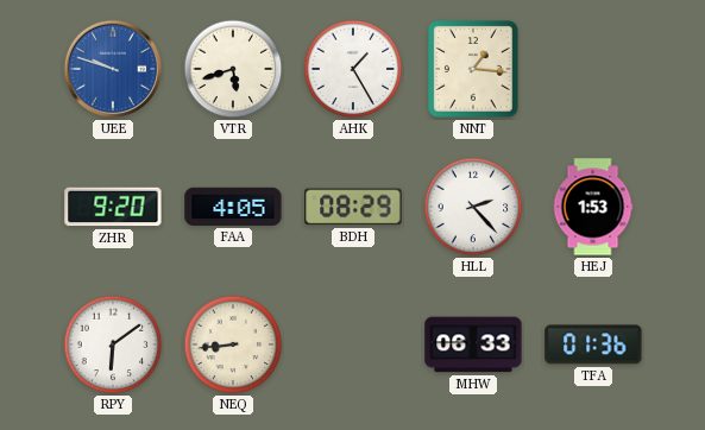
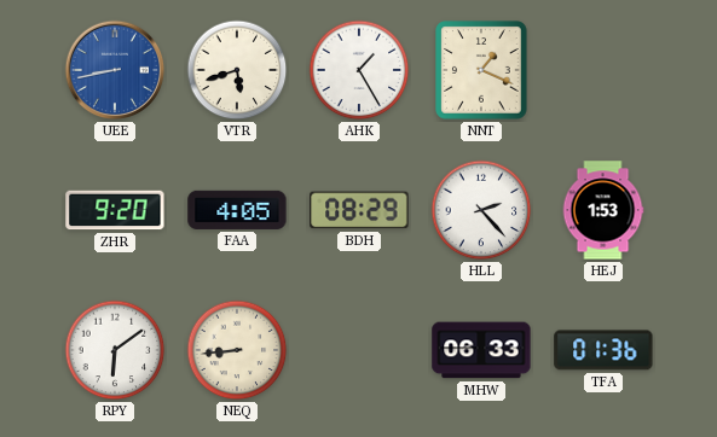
UEE: 9:48 -> 8:43 (115, 70)
NNT: 1:16 -> 1:19 (481, 70)
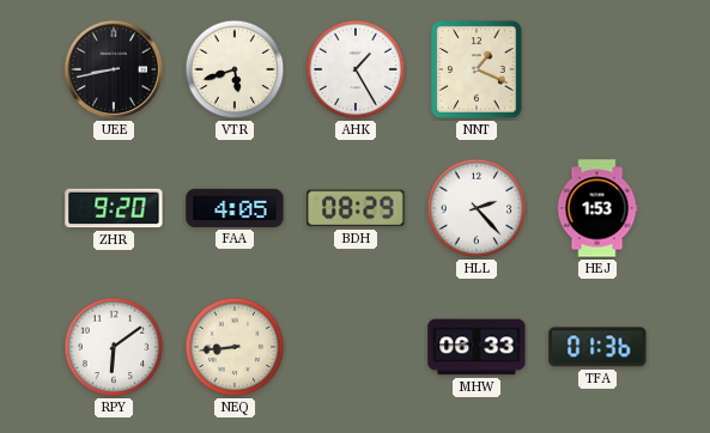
UEE dial: blue -> black (114, 69)
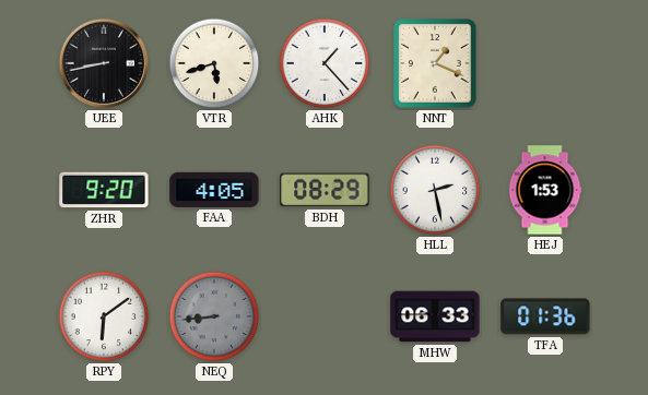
AHK: 1:25 -> 1:23 (325, 63)
HLL: 2:23 -> 2:28 (435, 190)
NEQ dial: cream -> grey (214, 316)
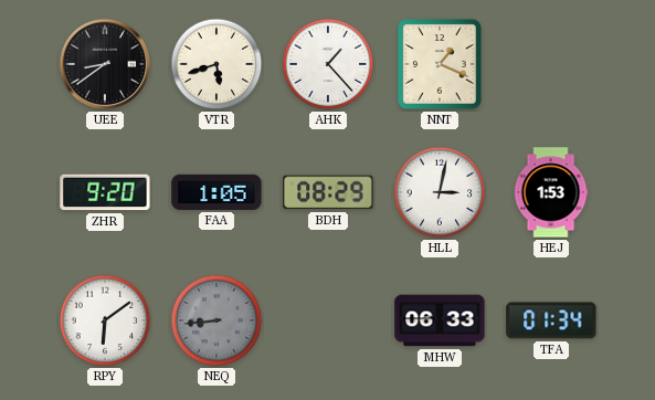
UEE: 8:43 -> 8:39 (105, 64)
FAA: 4:05 -> 1:05 (216, 192)
HLL: 2:28 -> 3:02 (440, 192)
TFA: 01:36 -> 01:34 (551, 320)
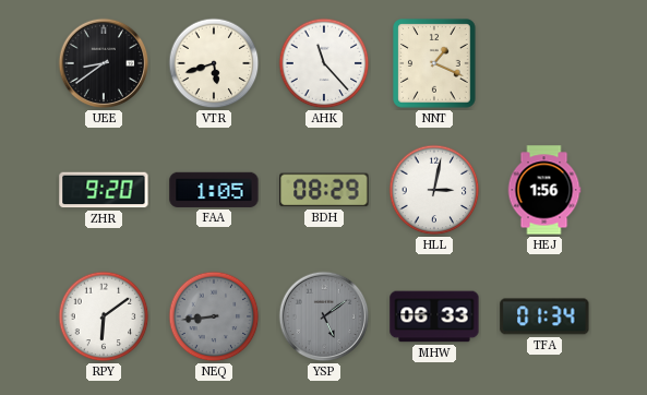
AHK: 1:23 -> 11:23 (324, 63)
HEJ: 1:53 -> 1:56 (544, 190)
YSP: none -> 5:09 (324, 316)
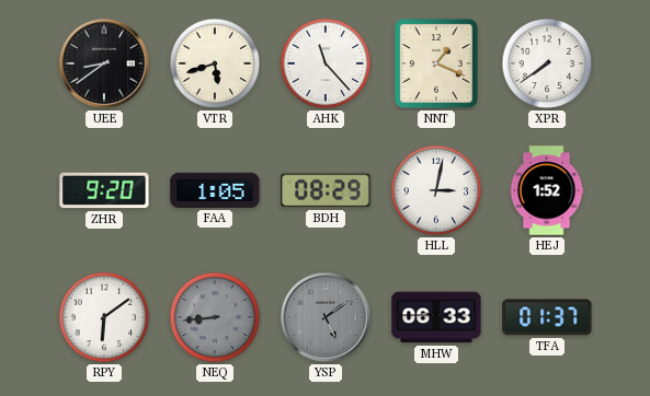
XPR: none -> 7:39 (547, 63)
HEJ: 1:56 -> 1:52 (547, 190)
TFA: 01:34 -> 01:37 (547, 317)
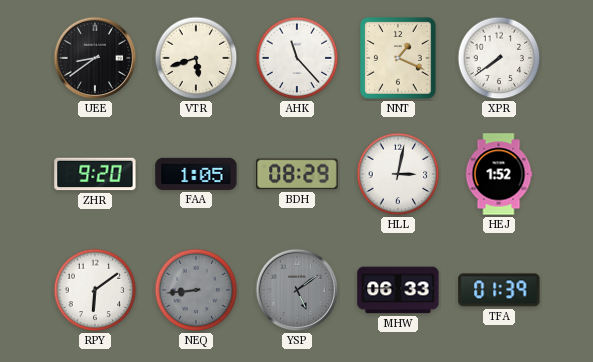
TFA: 01:37 -> 01:39 (499, 290)
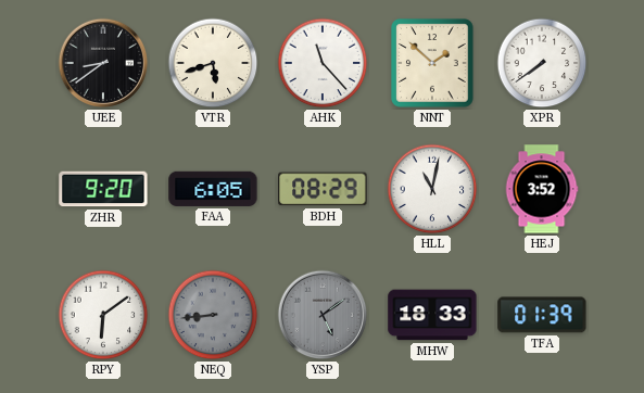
NNT: 1:19 -> 1:52 (432, 63)
FAA: 1:05 -> 6:05 (213, 189)
HLL: 3:02 -> 11:02 (432, 189)
HEJ: 1:52 -> 3:52 (542, 189)
MHW: 06:33 -> 18:33 (432, 315)
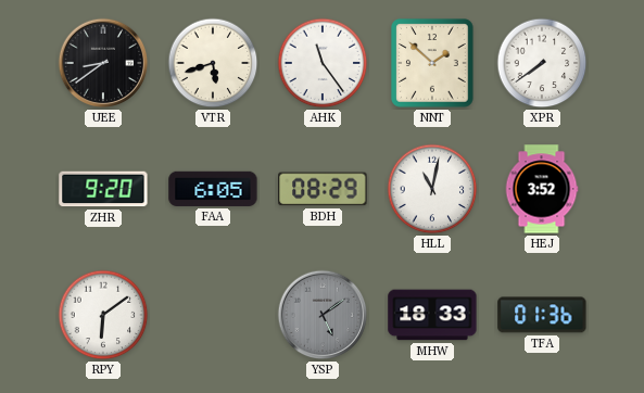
AHK: 11:23 -> 11:24 (323, 63)
NEQ: 8:44 -> none (213, 315)
TFA: 01:39 -> 01:36 (542, 315)
